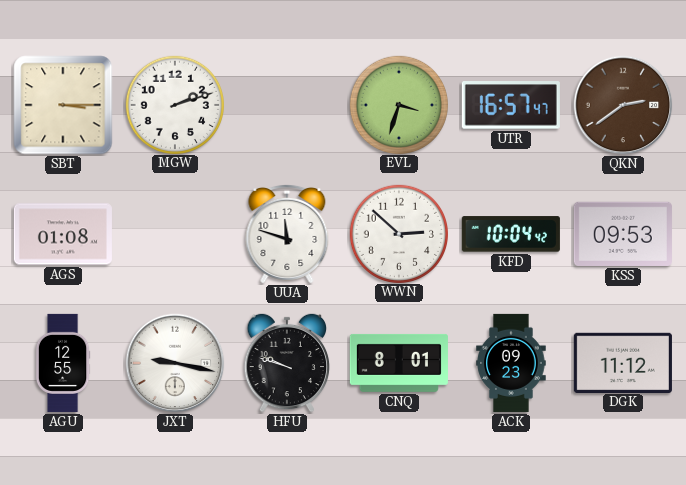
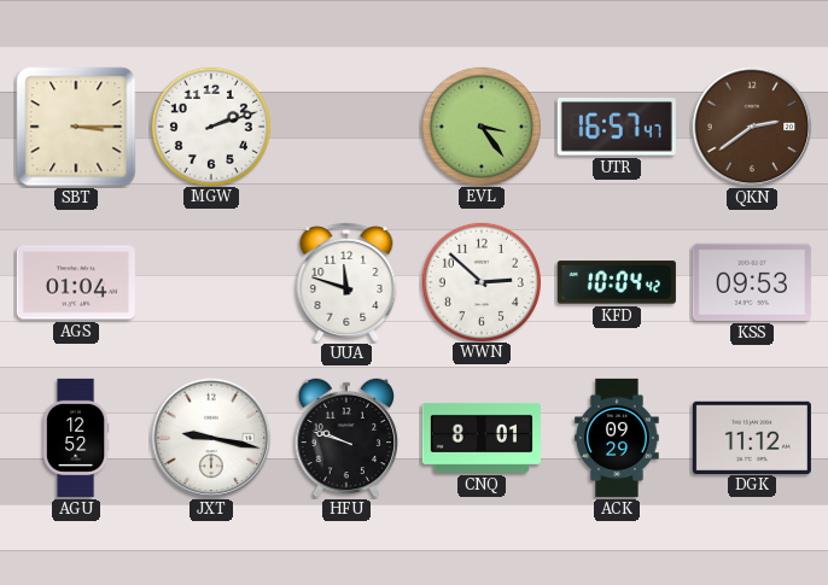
EVL: 3:33 -> 3:24 (480, 125)
AGS: 01:08 -> 01:04 (76, 282)
AGU: 12:55 -> 12:52 (76, 438)
ACK: 09:23 -> 09:29 (617, 438)
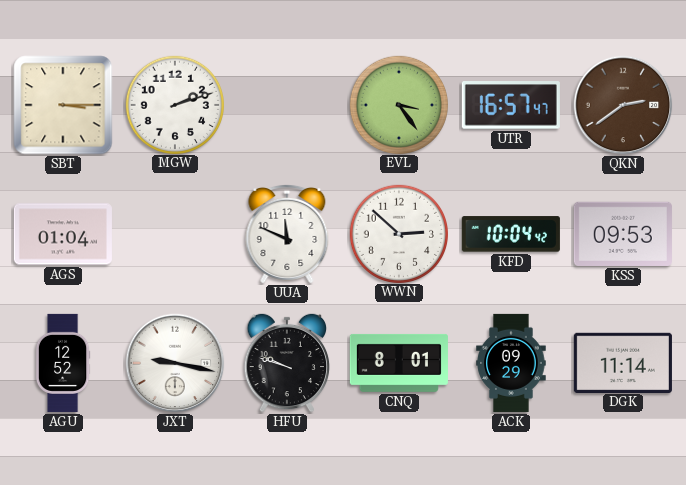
UUA: 11:48 -> 11:49 (287, 234)
DGK: 11:12 -> 11:14 (623, 362)
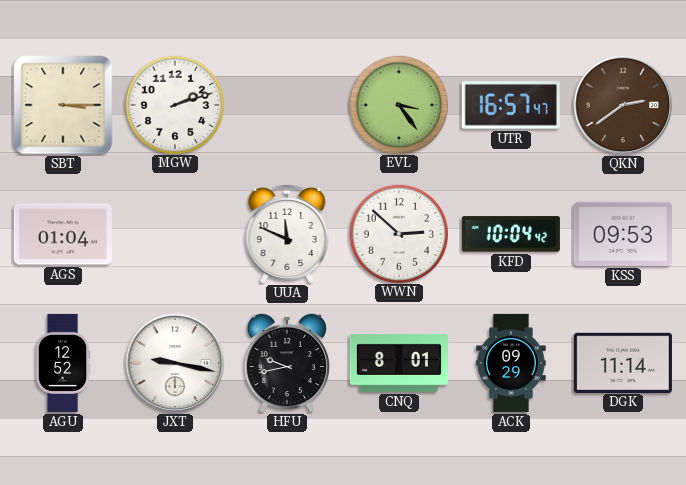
HFU: 9:48 -> 9:43 (287, 363)
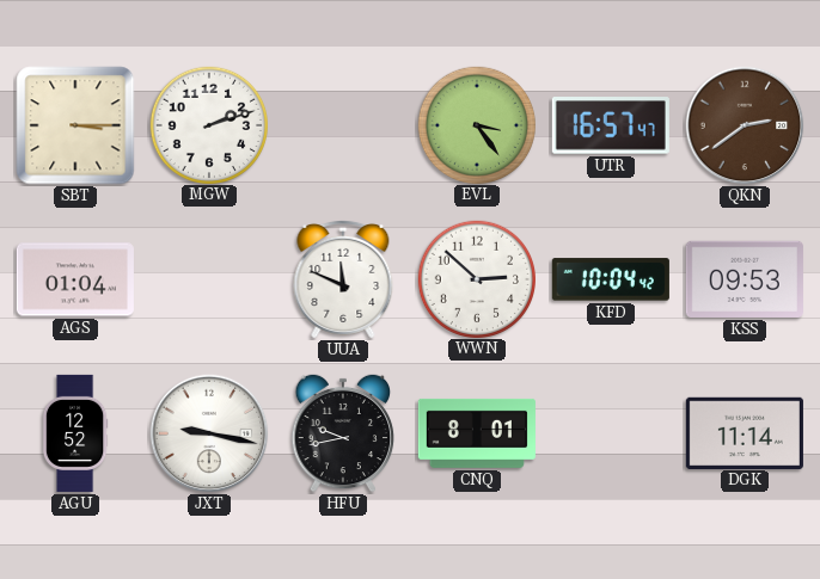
ACK: 09:29 -> none (511, 363)
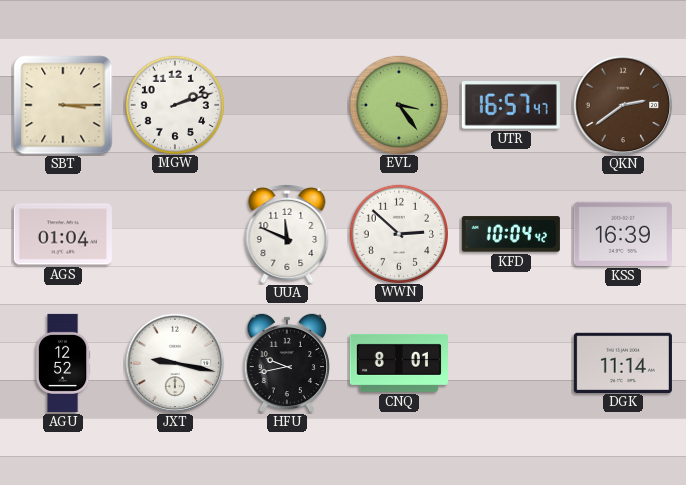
KSS: 09:53 -> 16:39 (623, 234)
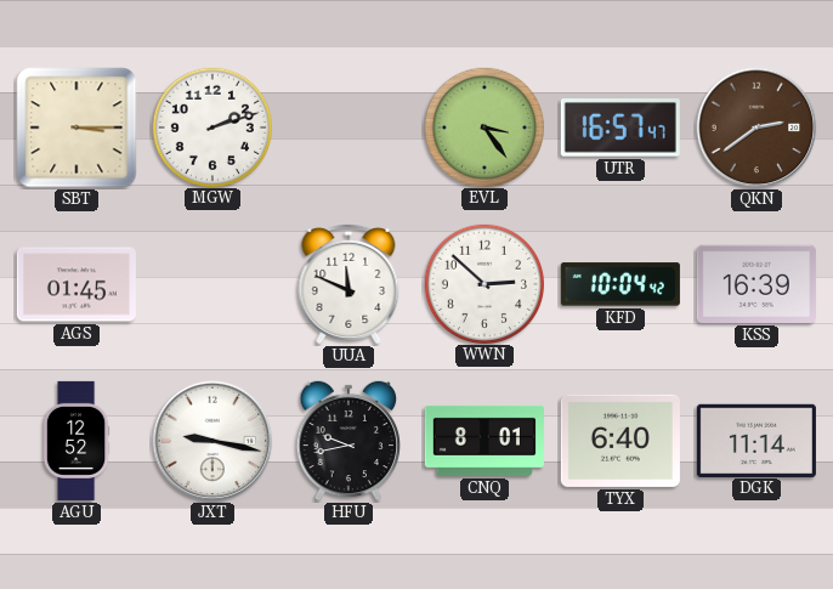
AGS: 01:04 -> 01:45 (76, 284)
TYX: none -> 6:40 (620, 441)
